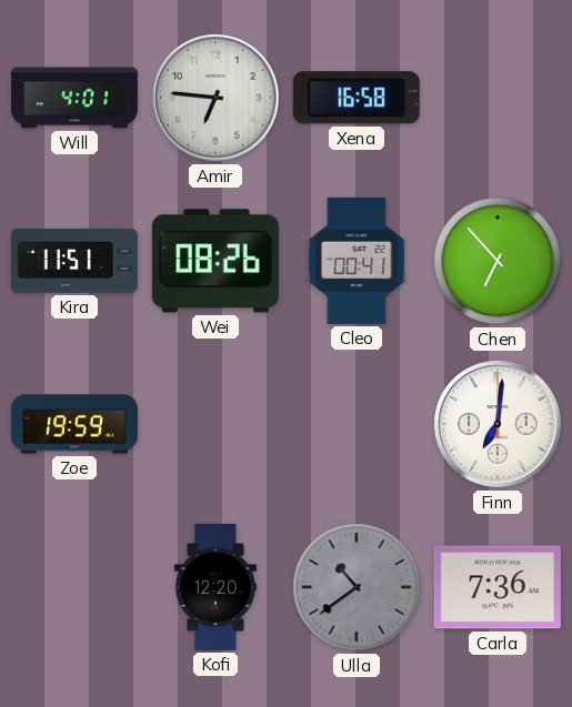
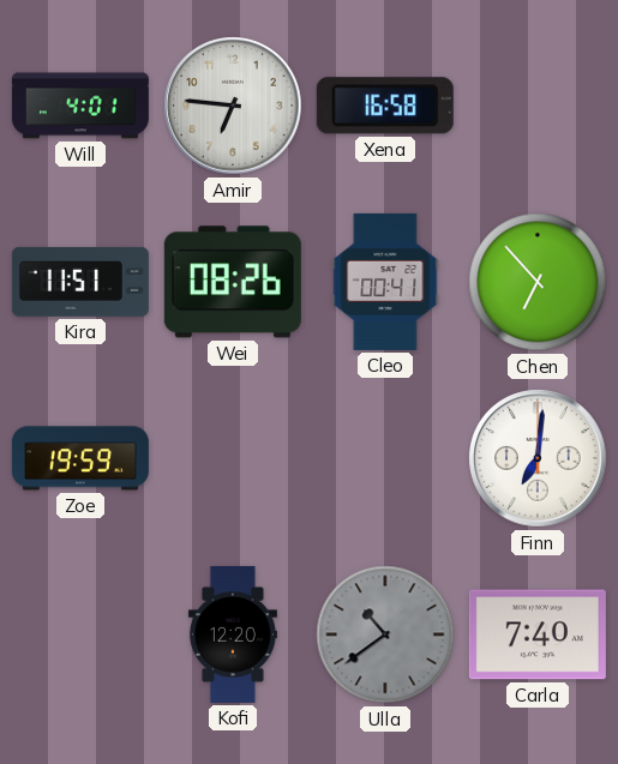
Carla: 7:36 -> 7:40 (538, 634)
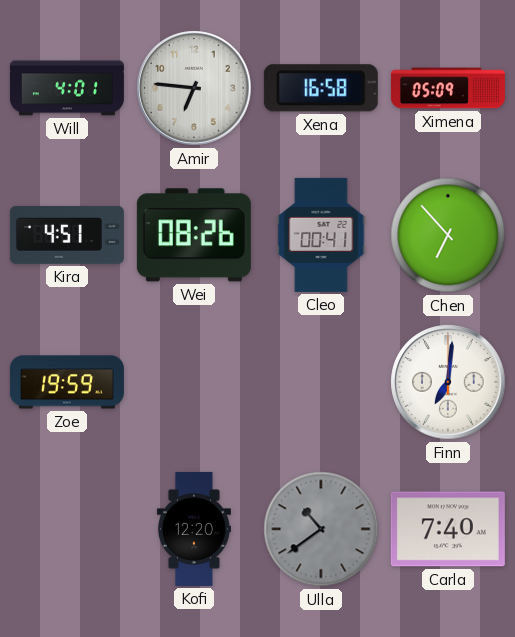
Ximena: none -> 05:09 (448, 88)
Kira: 11:51 -> 4:51 (67, 235)
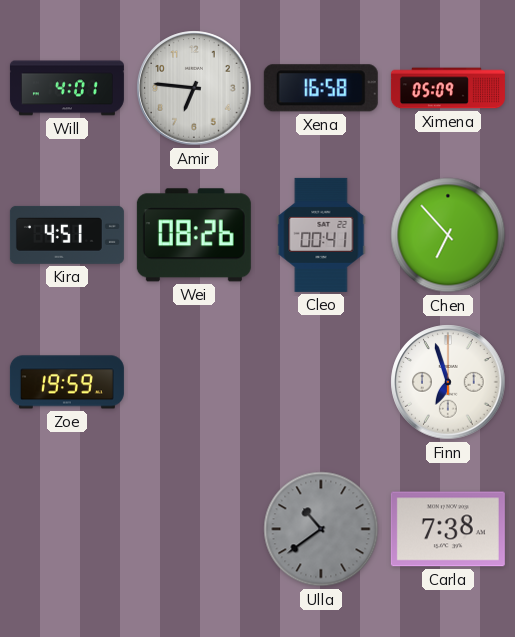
Finn: 7:01 -> 6:57 (448, 382)
Kofi: 12:20 -> none (194, 529)
Carla: 7:40 -> 7:38 (448, 529)
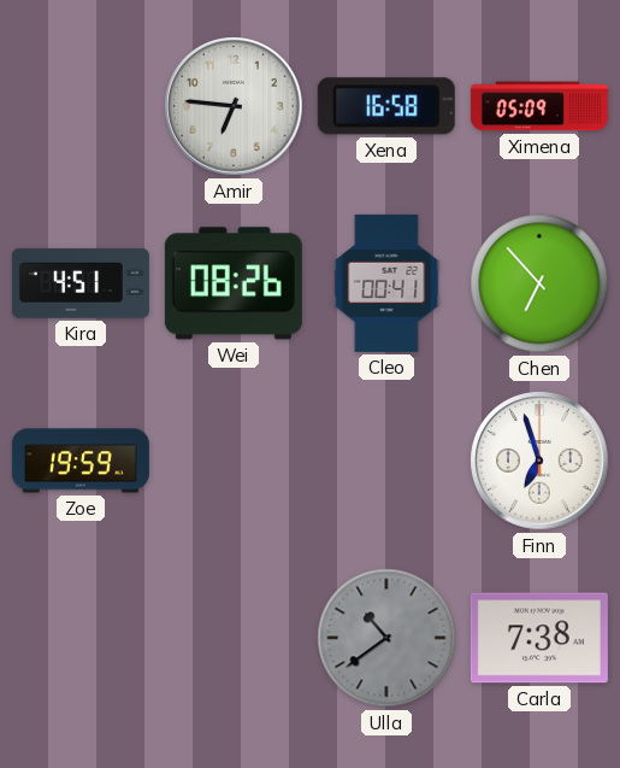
Will: 4:01 -> none (67, 88)
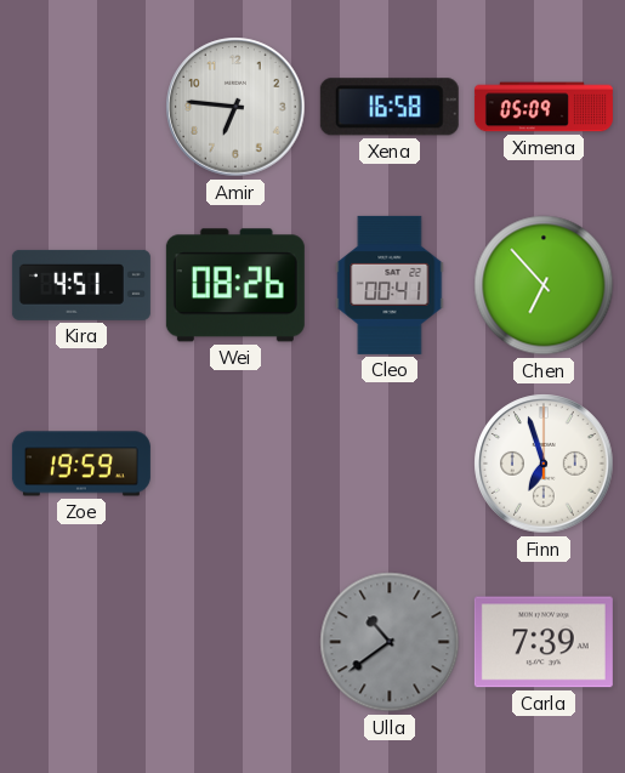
Carla: 7:38 -> 7:39 (544, 642)
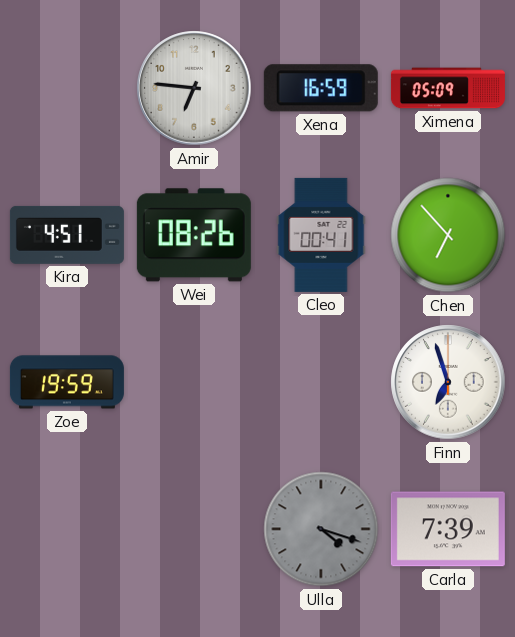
Xena: 16:58 -> 16:59 (321, 88)
Ulla: 10:39 -> 4:18 (321, 529)
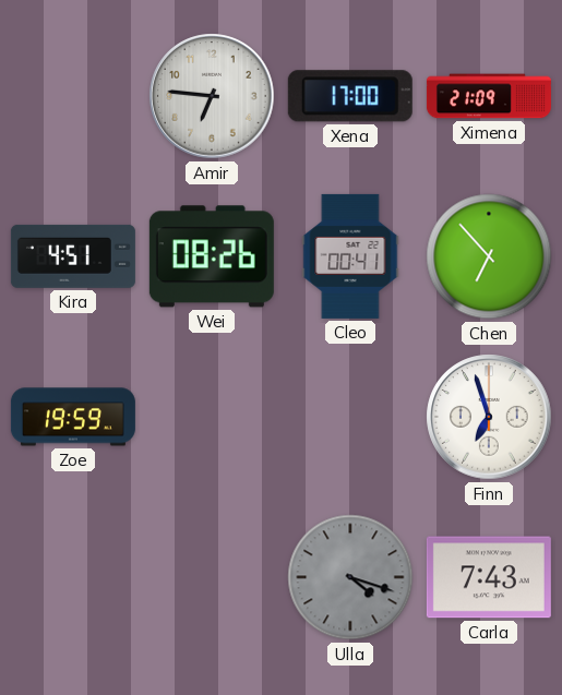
Xena: 16:59 -> 17:00 (350, 96)
Ximena: 05:09 -> 21:09 (489, 96)
Carla: 7:39 -> 7:43 (489, 577)
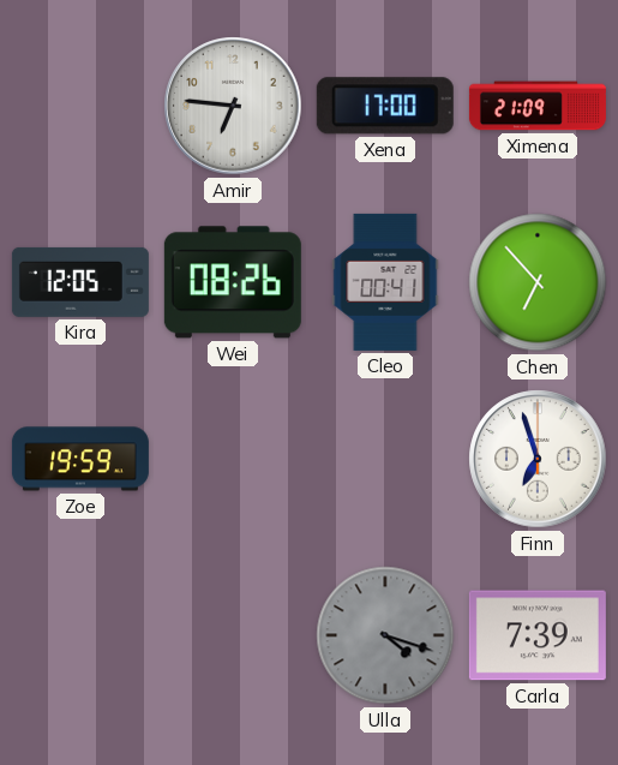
Kira: 4:51 -> 12:05 (80, 282)
Carla: 7:43 -> 7:39 (538, 635)
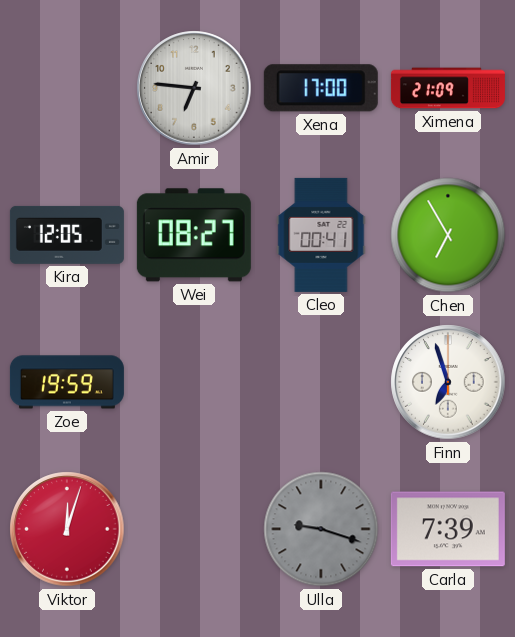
Wei: 08:26 -> 08:27 (194, 235)
Chen: 6:53 -> 6:55 (448, 235)
Viktor: none -> 12:03 (67, 529)
Ulla: 4:18 -> 9:18 (321, 529)
